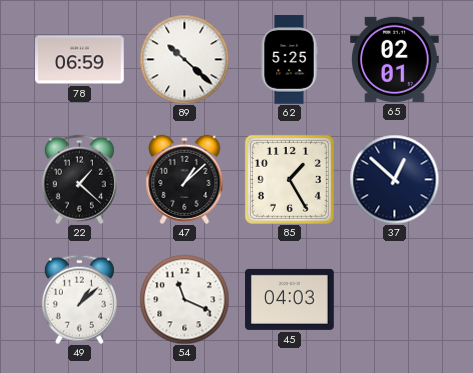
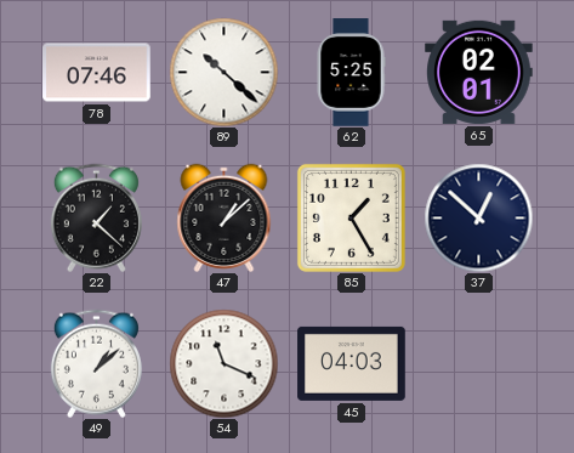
78: 06:59 -> 07:46 (97, 73)
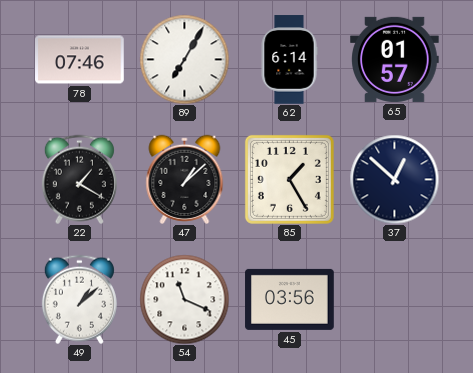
89: 10:22 -> 7:05 (184, 59)
62: 5:25 -> 6:14 (289, 60)
65: 02:01 -> 01:57 (395, 59)
22: 1:22 -> 1:20 (79, 179)
45: 04:03 -> 03:56 (290, 299)
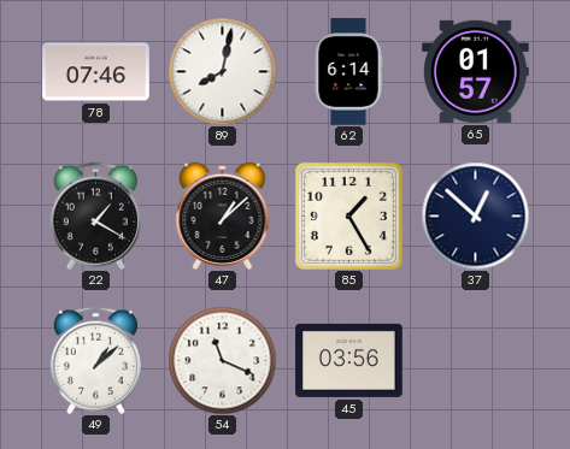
89: 7:05 -> 8:02 (222, 71)
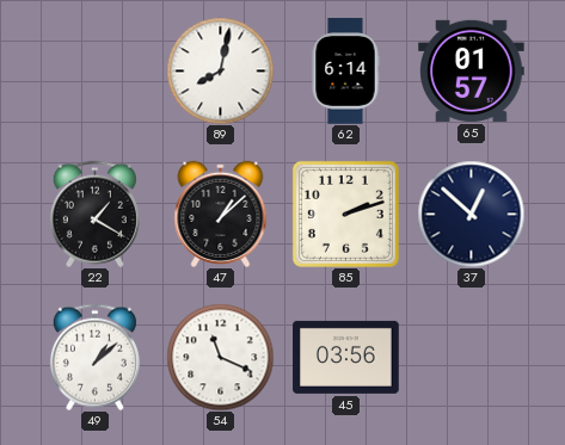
78: 07:46 -> none (96, 72)
85: 1:25 -> 2:12 (345, 214)
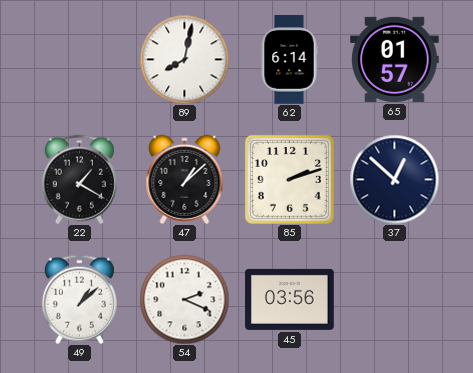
54: 11:19 -> 2:19 (184, 299)
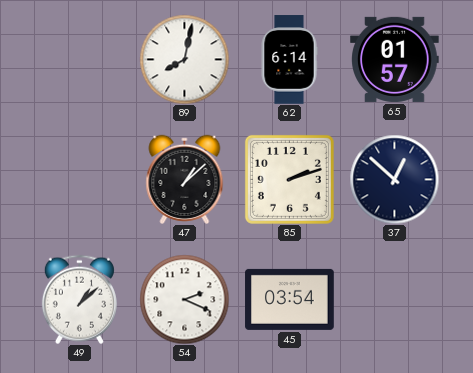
22: 1:20 -> none (79, 179)
45: 03:56 -> 03:54 (290, 299)
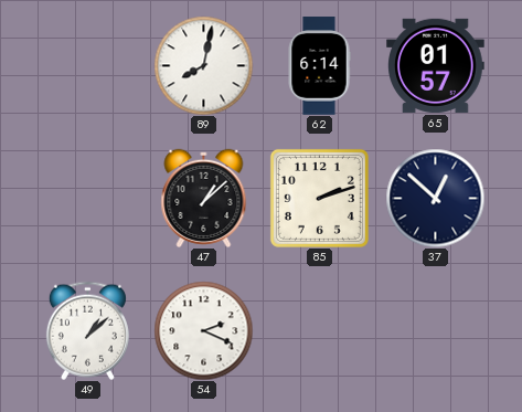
45: 03:54 -> none (290, 299)
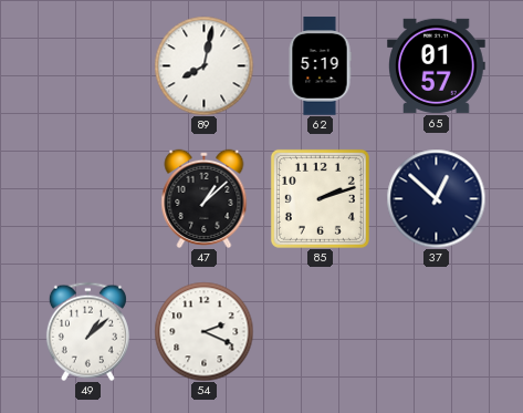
62: 6:14 -> 5:19 (320, 66)
